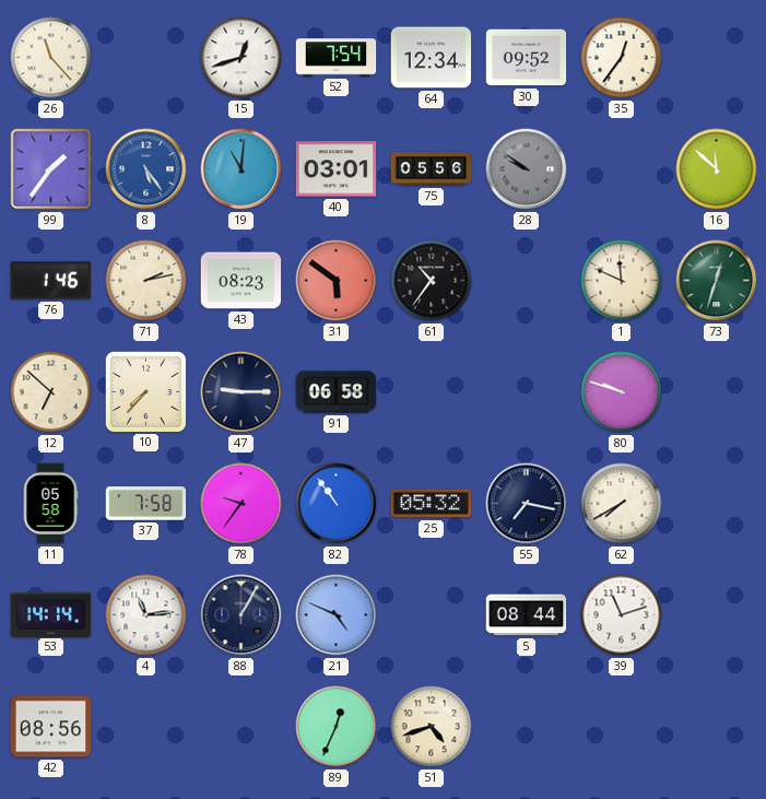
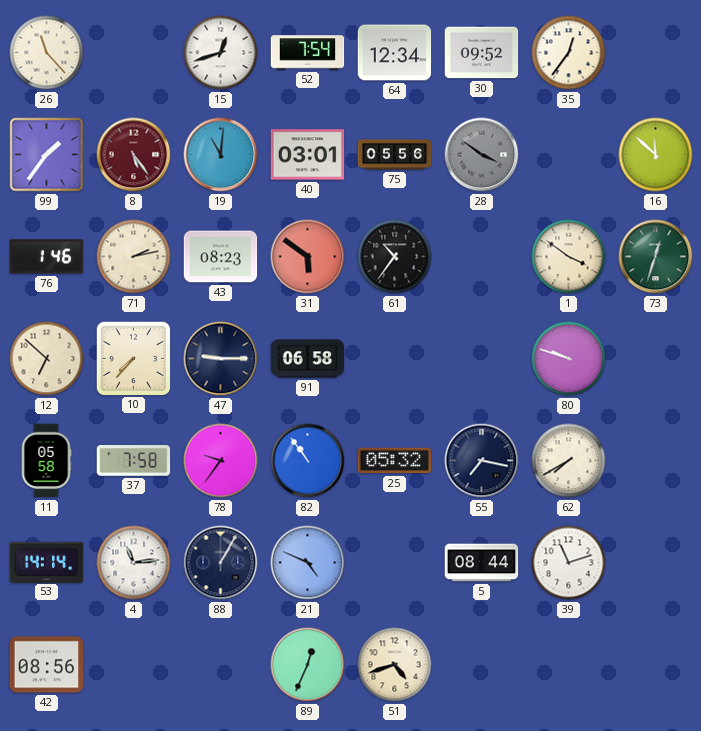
8 dial: blue -> burgundy (134, 155)
28: 9:51 -> 3:51 (482, 155)
1: 11:49 -> 3:51 (569, 257)
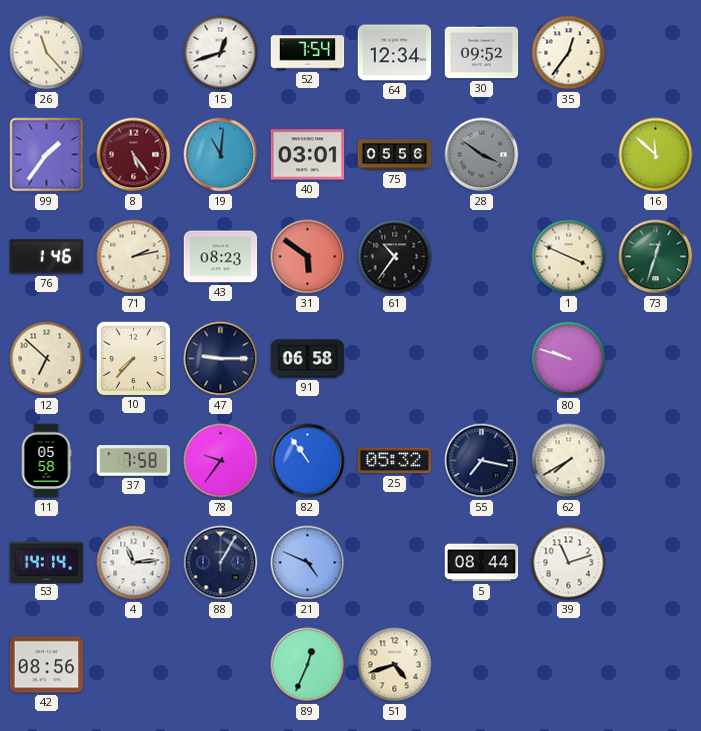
1: 3:51 -> 3:49 (569, 257)
